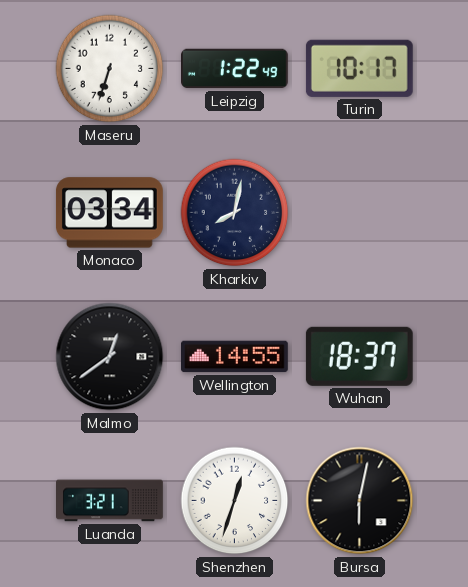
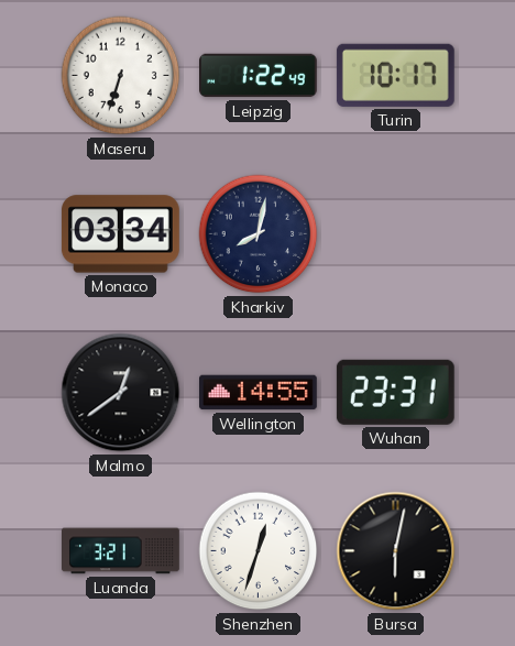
Wuhan: 18:37 -> 23:31 (395, 392)
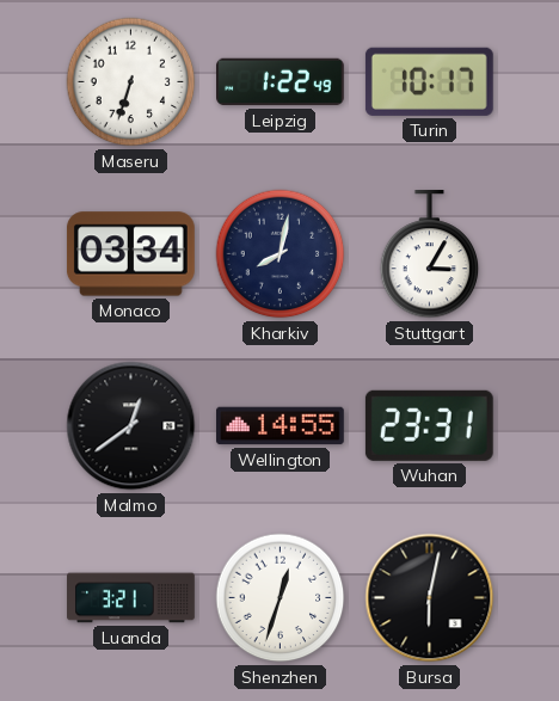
Stuttgart: none -> 3:05 (430, 256)
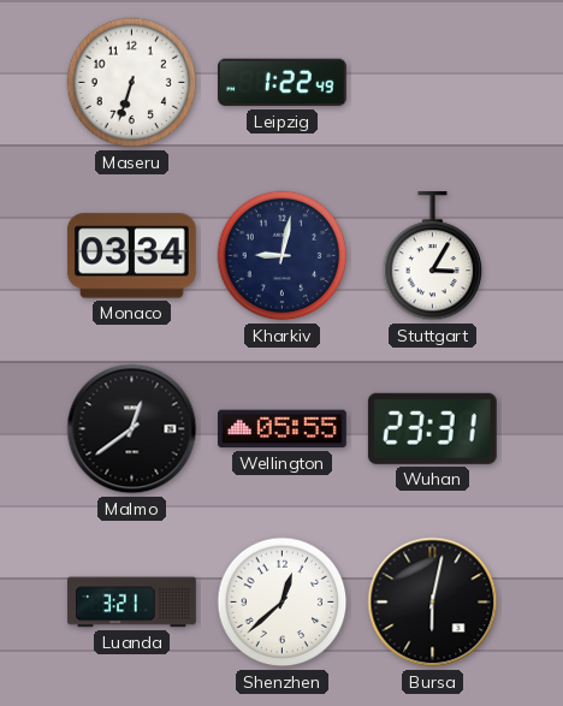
Turin: 10:17 -> none (429, 81)
Kharkiv: 8:02 -> 9:02 (283, 256)
Wellington: 14:55 -> 05:55 (283, 429)
Shenzhen: 12:33 -> 12:38 (283, 603)
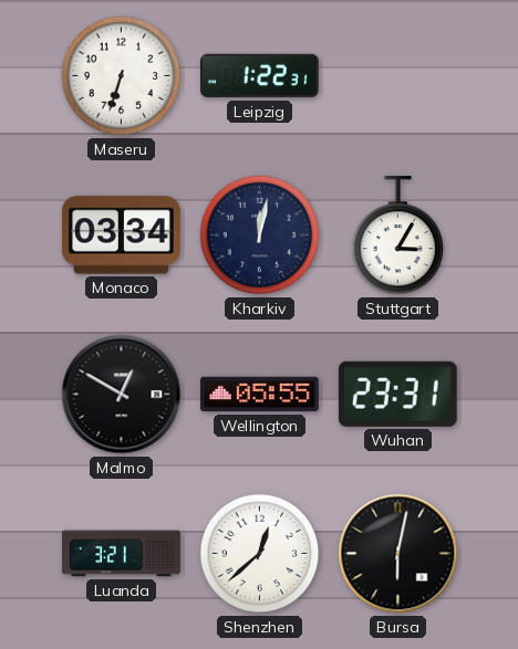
Leipzig: 1:22:49 -> 1:22:31 (260, 76)
Kharkiv: 9:02 -> 12:02 (260, 235)
Malmo: 12:39 -> 12:50 (122, 395)
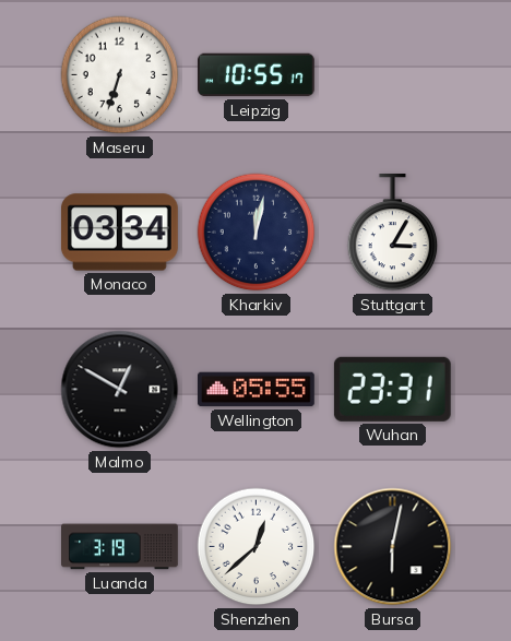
Leipzig: 1:22 -> 10:55 (257, 75)
Luanda: 3:21 -> 3:19 (120, 547)
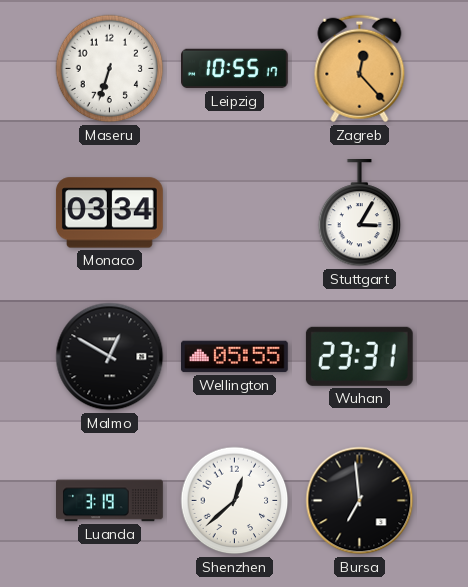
Zagreb: none -> 12:23 (360, 69)
Kharkiv: 12:02 -> none (257, 233)
Bursa: 6:02 -> 6:59 (360, 501)
